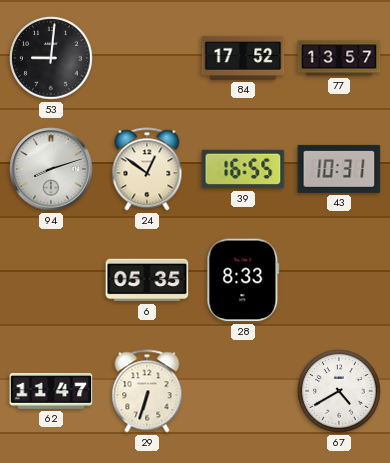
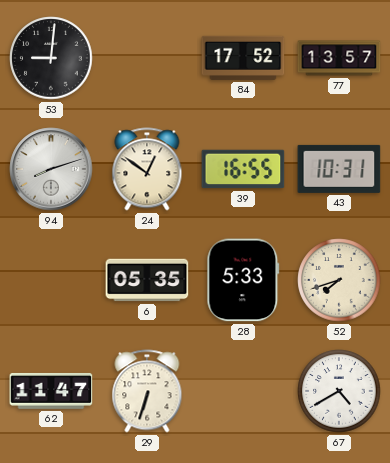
28: 8:33 -> 5:33 (243, 280)
52: none -> 7:42 (339, 280)
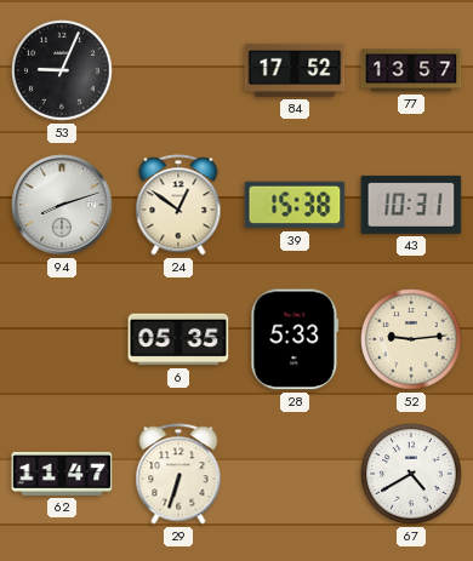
53: 9:01 -> 9:04 (62, 70)
39: 16:55 -> 15:38 (295, 205)
52: 7:42 -> 9:14 (411, 339)
